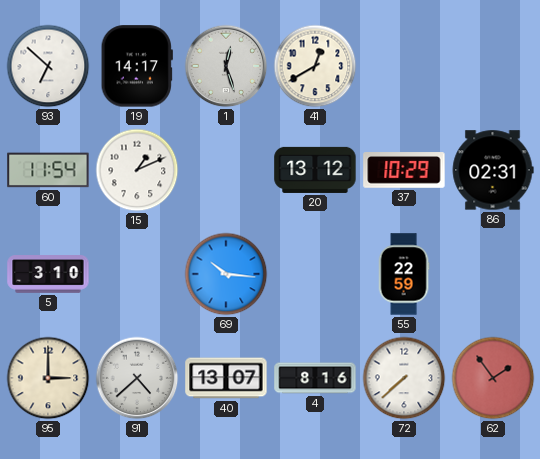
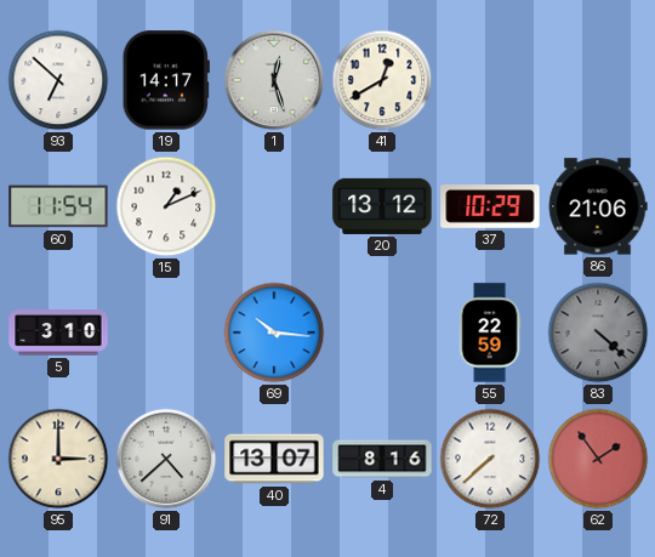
86: 02:31 -> 21:06 (598, 206)
83: none -> 4:22 (598, 333)
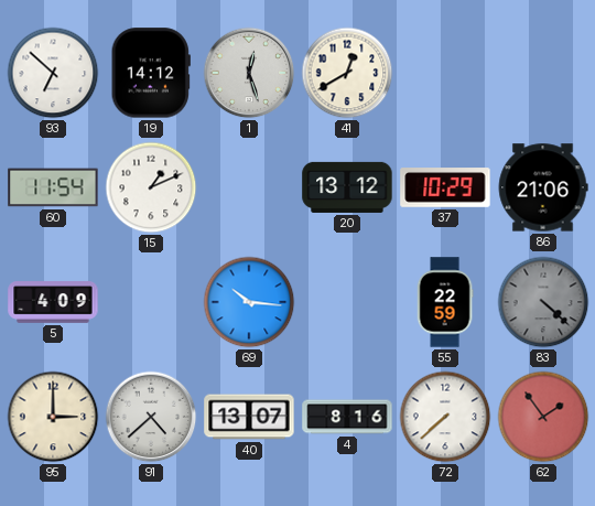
19: 14:17 -> 14:12 (151, 73)
5: 3:10 -> 4:09 (53, 302)
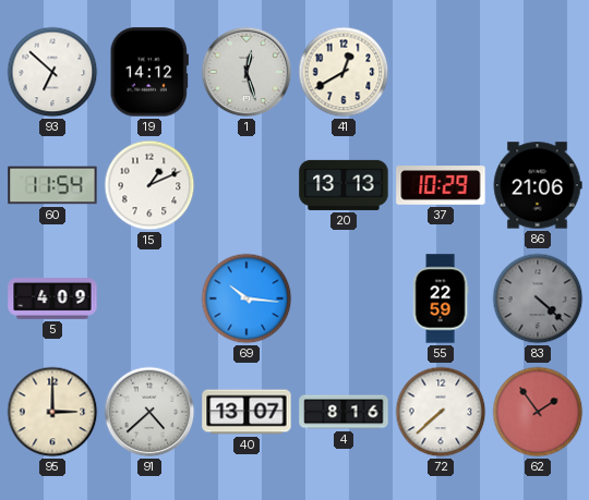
20: 13:12 -> 13:13 (344, 185)
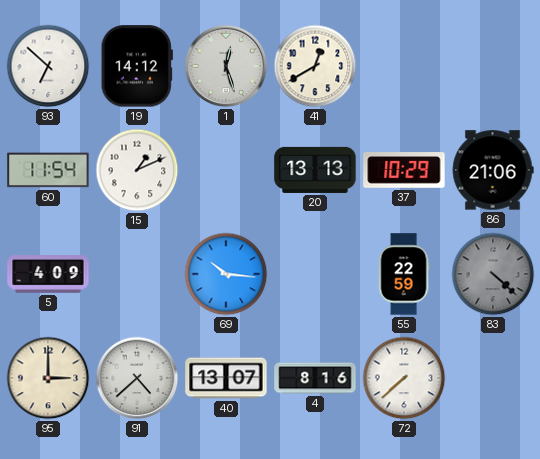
62: 1:54 -> none (538, 412)
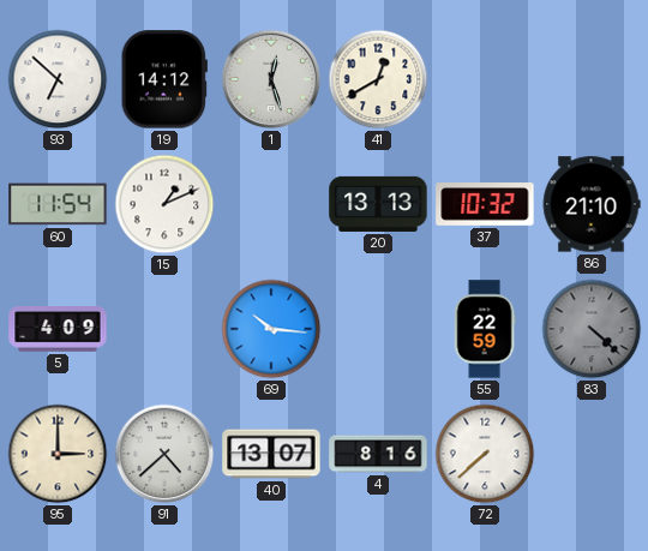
37: 10:29 -> 10:32 (485, 204)
86: 21:06 -> 21:10 (592, 204)
